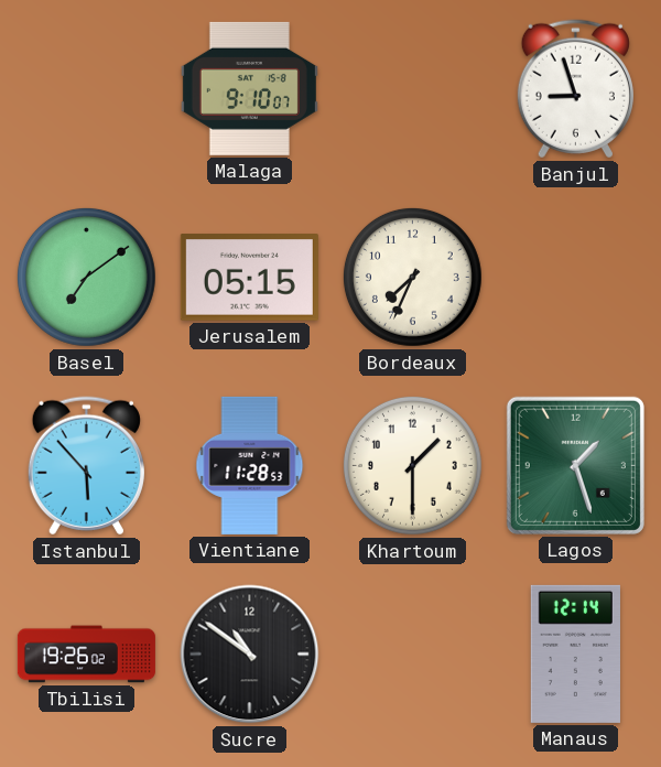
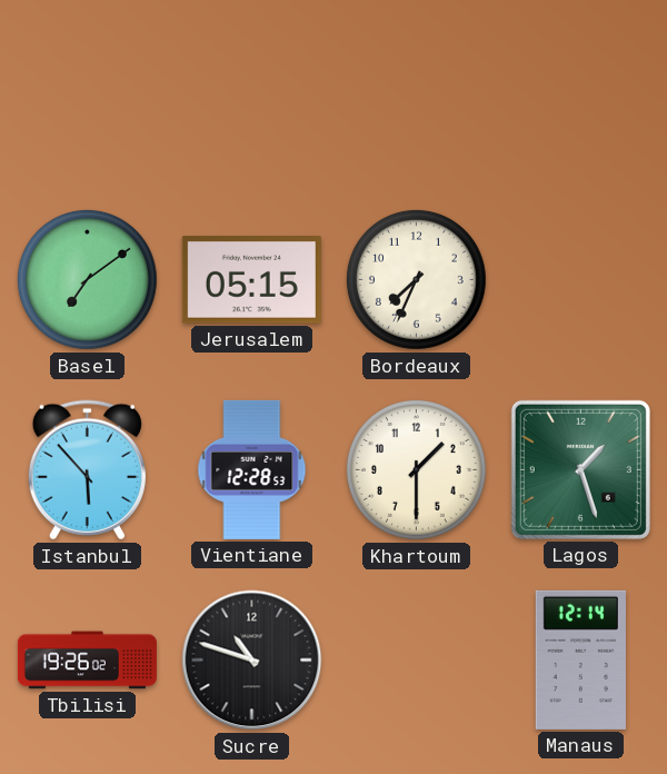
Malaga: 9:10 -> none (249, 88)
Banjul: 8:57 -> none (575, 89)
Vientiane: 11:28 -> 12:28 (252, 469)
Sucre: 10:51 -> 10:48 (252, 661)
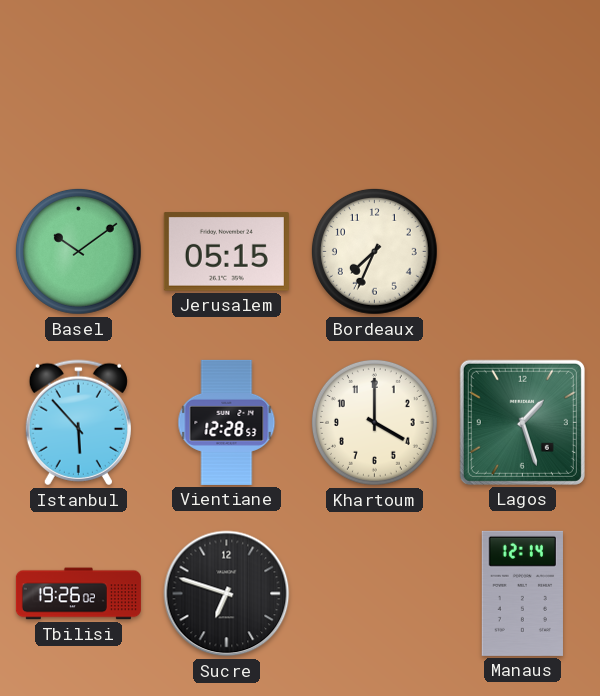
Basel: 7:09 -> 10:09 (78, 251)
Khartoum: 1:30 -> 4:00 (374, 422)
Sucre: 10:48 -> 6:48 (227, 594)
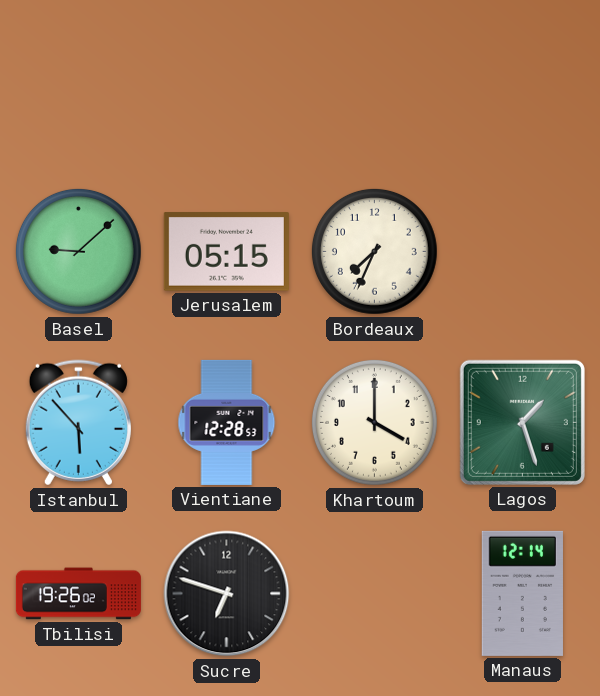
Basel: 10:09 -> 9:08 (78, 251)
